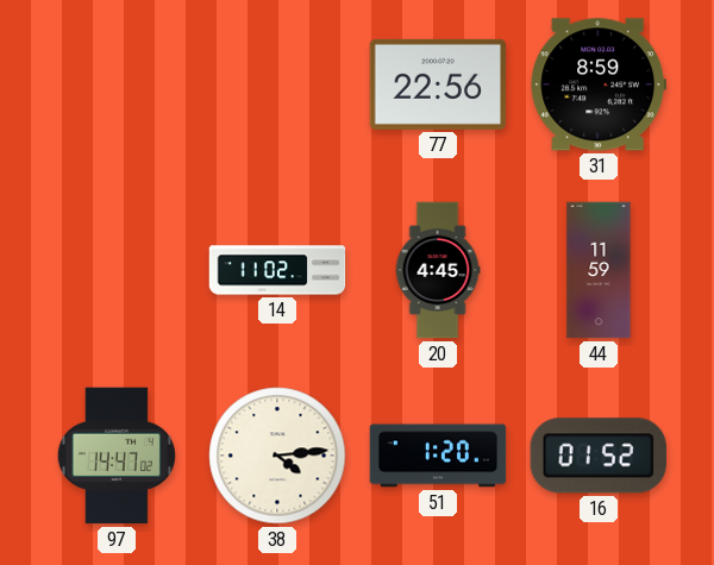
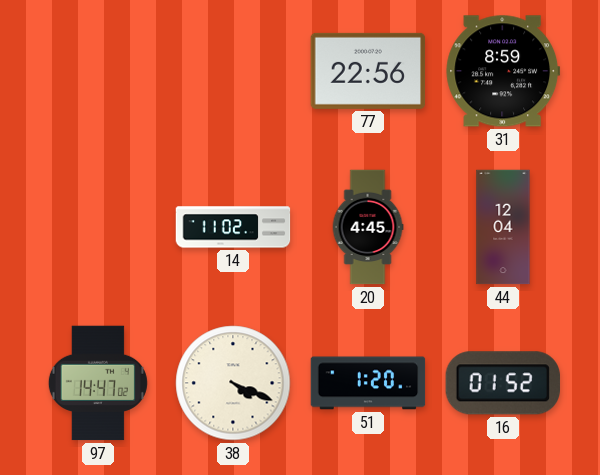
44: 11:59 -> 12:04 (503, 227)
38: 4:14 -> 4:19 (233, 383)
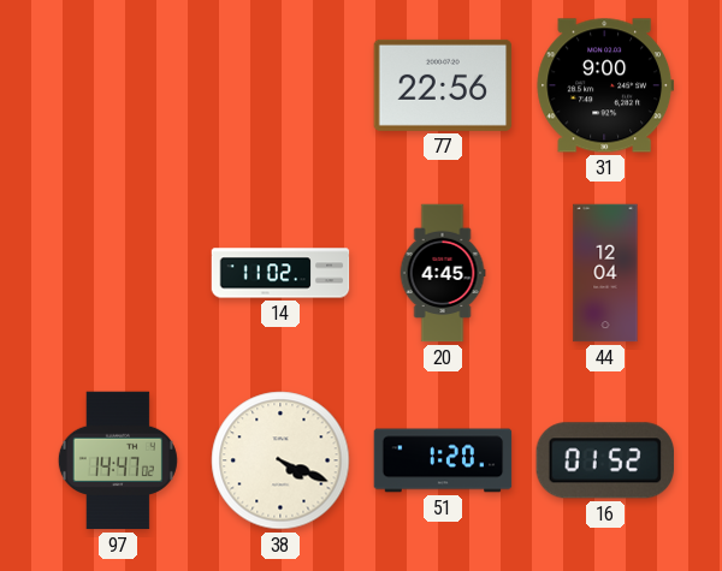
31: 8:59 -> 9:00 (605, 85)
